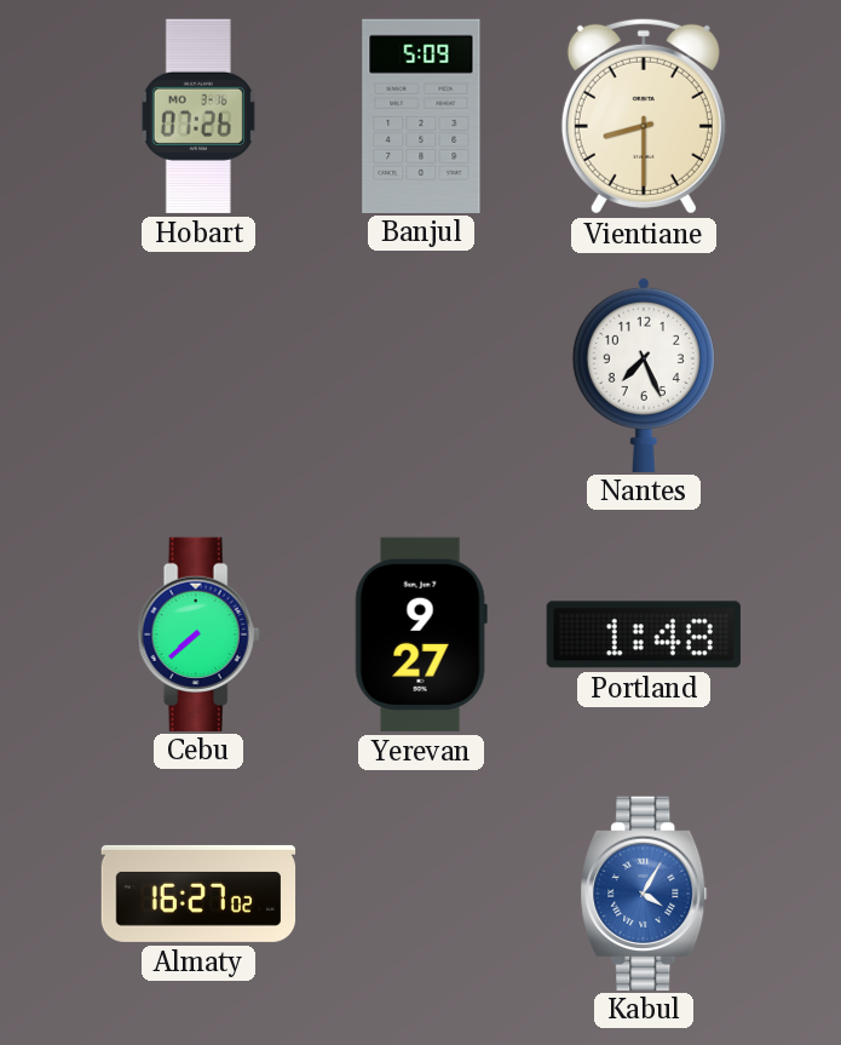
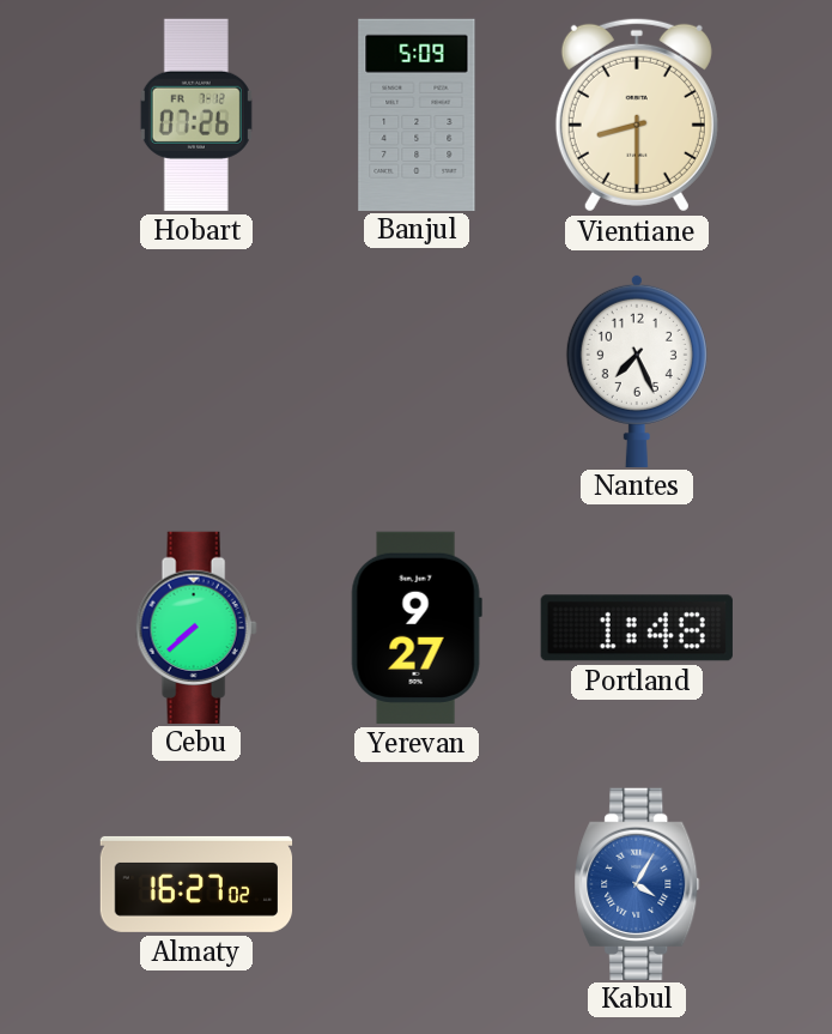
Hobart date: MO 3-16 -> FR 7-12 (196, 115)
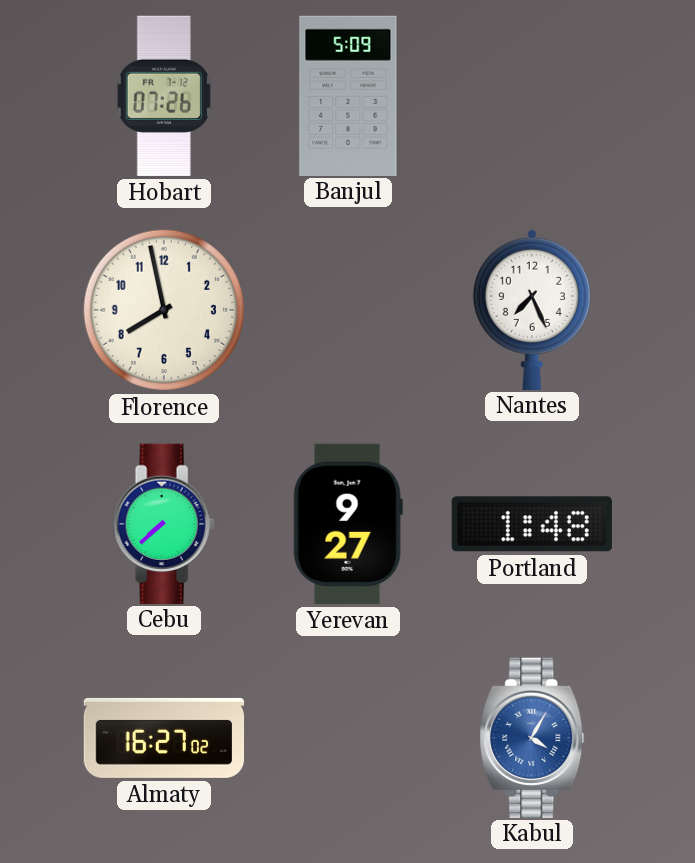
Vientiane: 8:30 -> none (637, 115)
Florence: none -> 7:58 (164, 310)
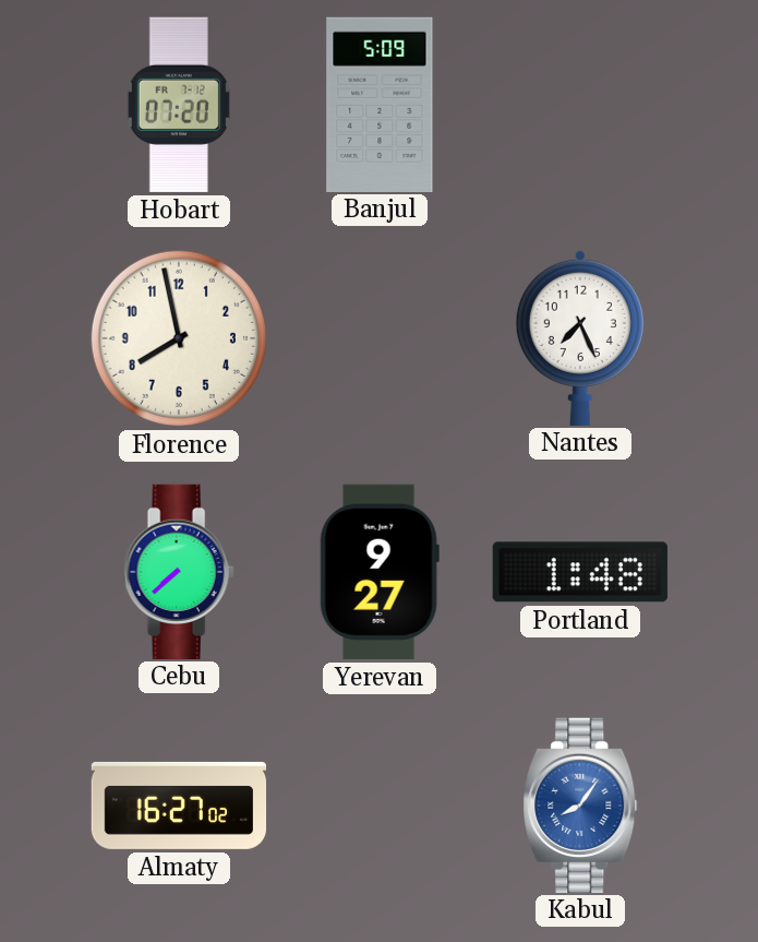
Hobart: 07:26 -> 07:20 (179, 105)
Kabul: 4:05 -> 8:06 (580, 804)
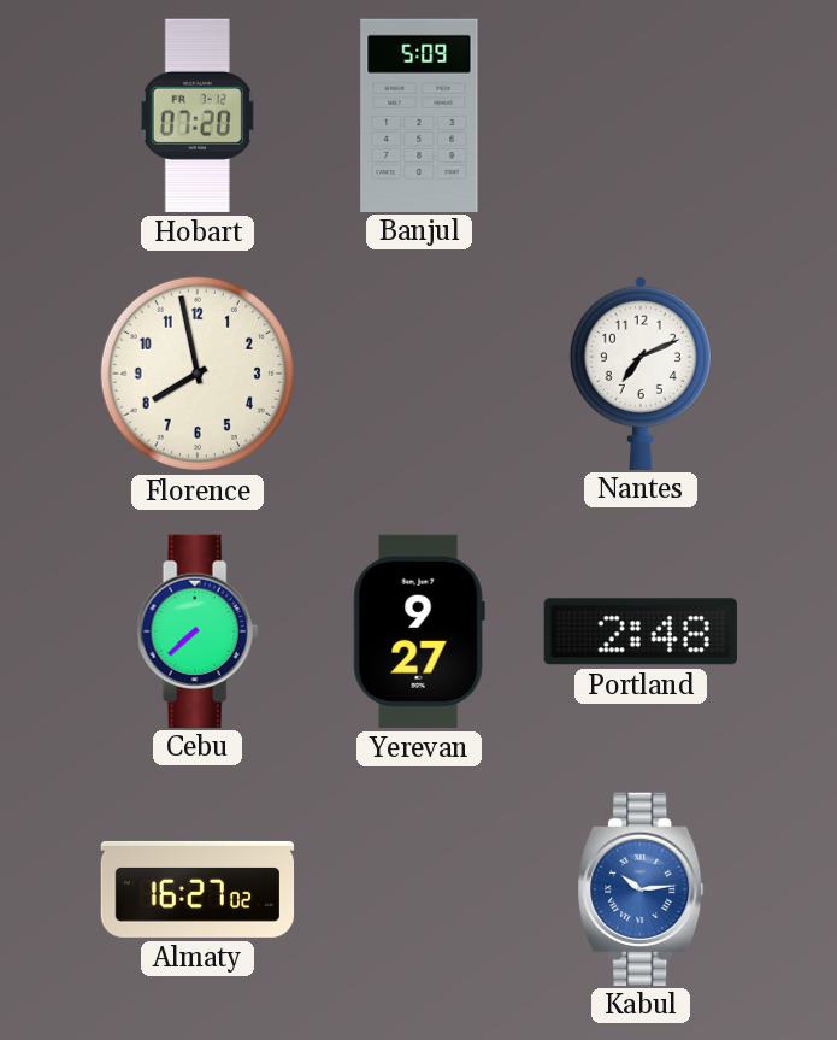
Nantes: 7:26 -> 7:11 (641, 372)
Portland: 1:48 -> 2:48 (641, 631)
Kabul: 8:06 -> 10:14 (641, 888)
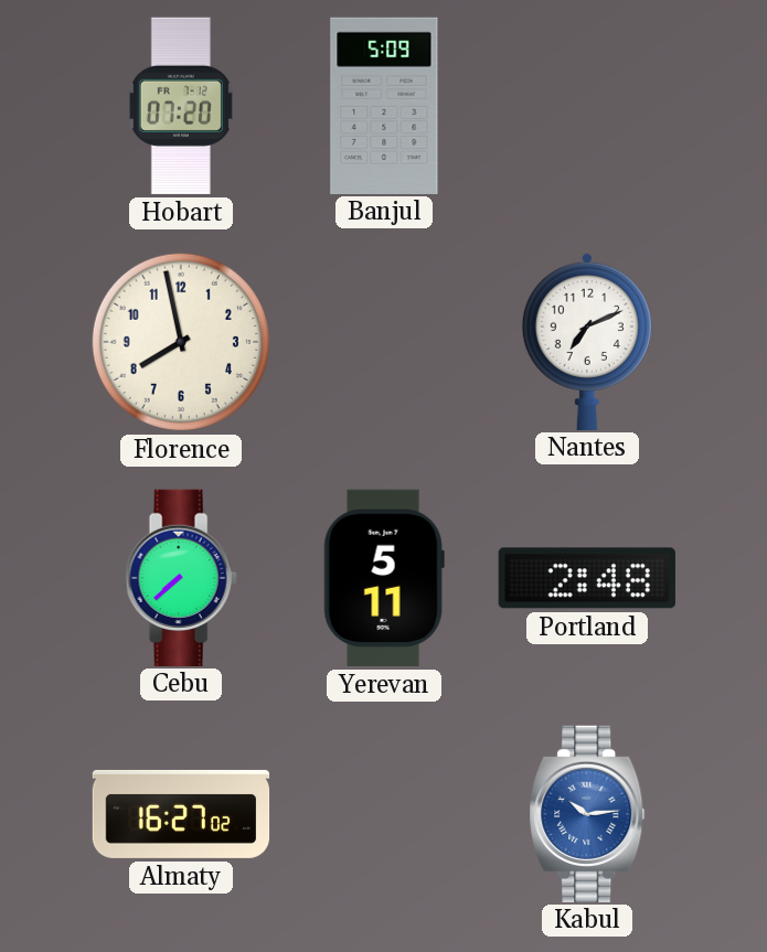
Yerevan: 9:27 -> 5:11 (384, 578)
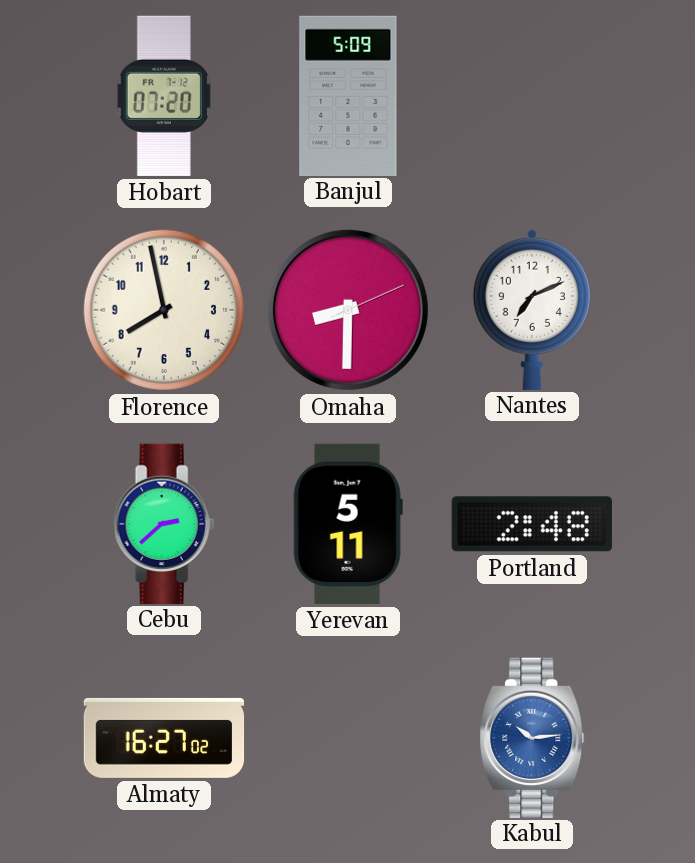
Omaha: none -> 8:30 (348, 310)
Cebu: 7:38 -> 2:38 (164, 523)
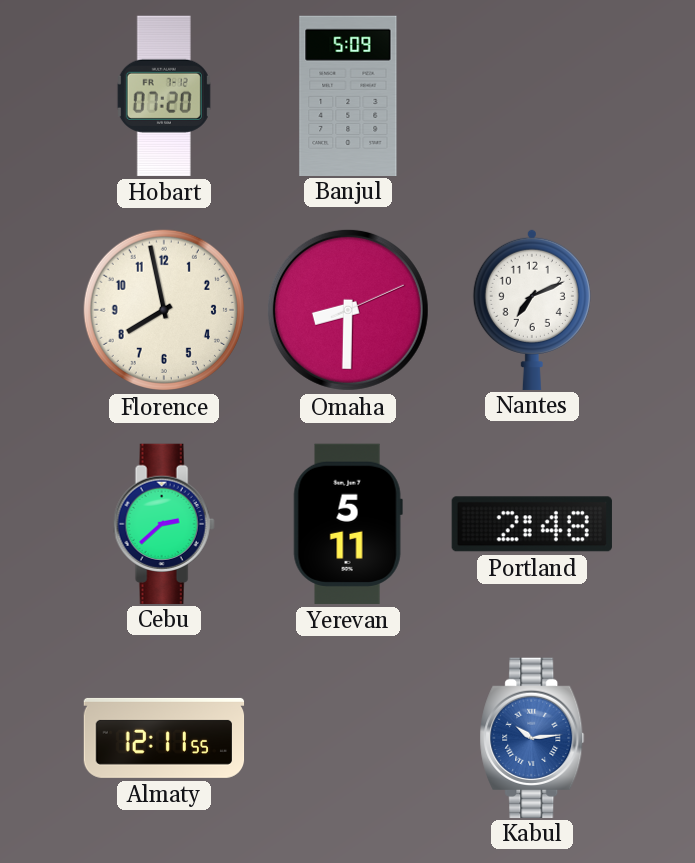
Almaty: 16:27 -> 12:11 (164, 738)
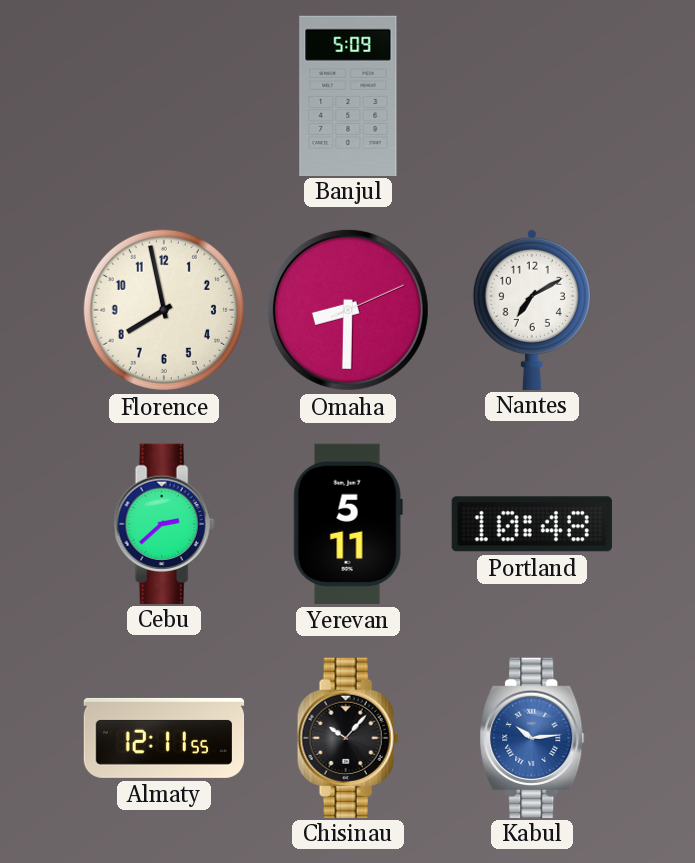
Hobart: 07:20 -> none (164, 96)
Nantes: 7:11 -> 7:10 (532, 309)
Portland: 2:48 -> 10:48 (532, 524)
Chisinau: none -> 10:07 (348, 737)
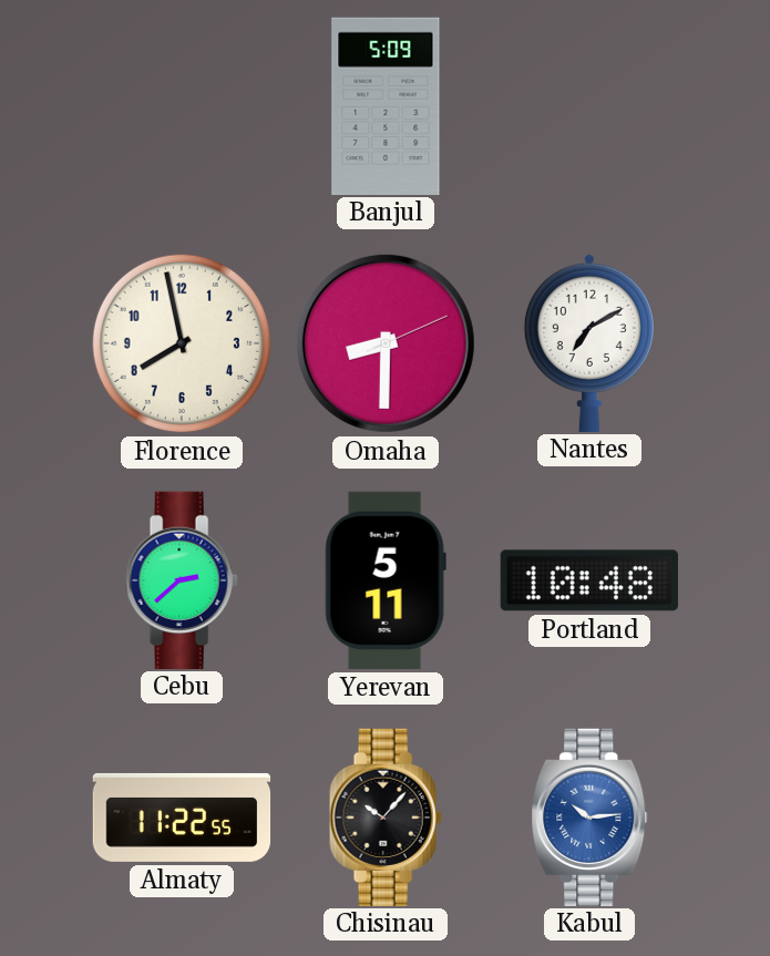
Almaty: 12:11 -> 11:22 (182, 818)
